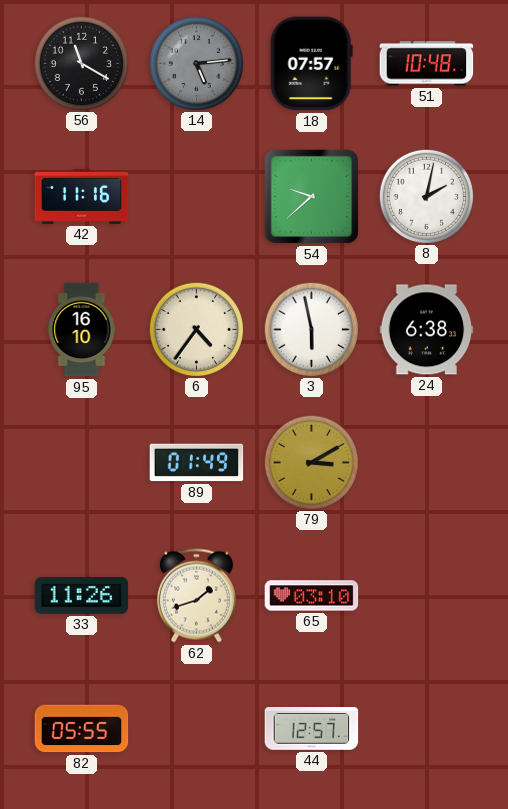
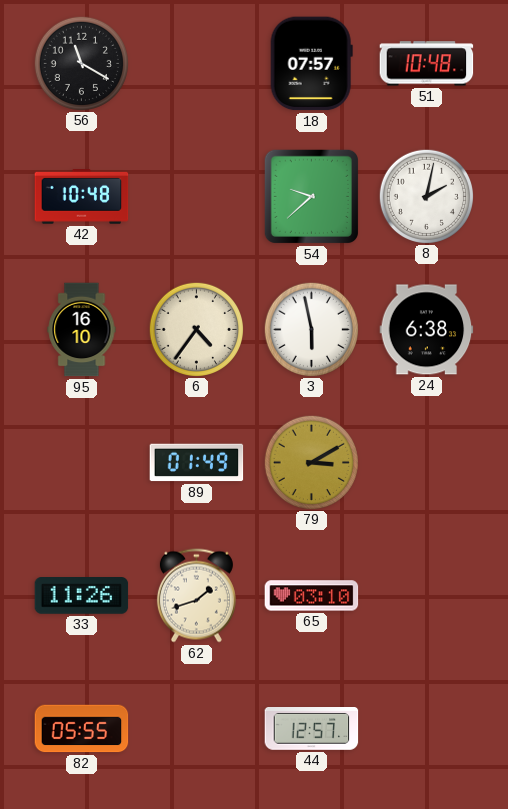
14: 5:14 -> none (196, 63)
42: 11:16 -> 10:48 (82, 197)
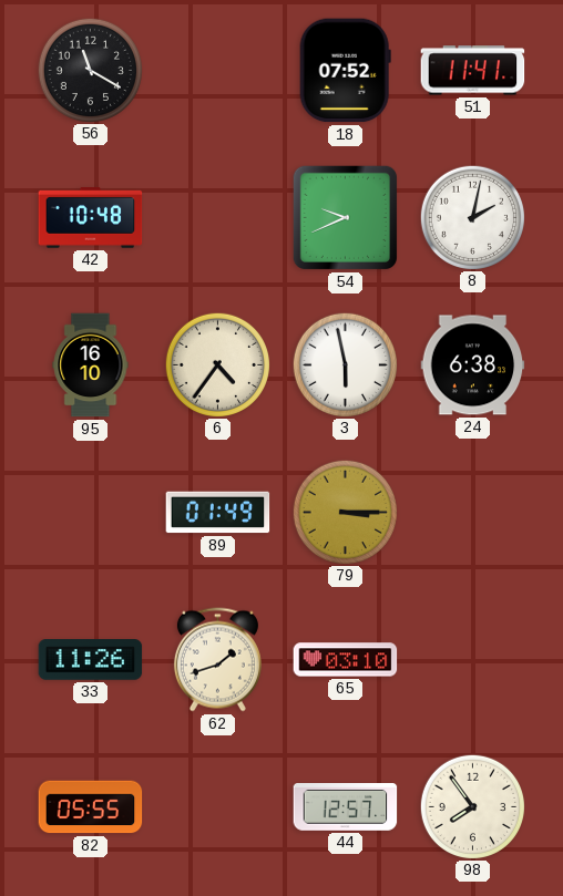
18: 07:57 -> 07:52 (345, 71)
51: 10:48 -> 11:41 (473, 71)
54: 9:38 -> 9:41 (345, 217)
79: 3:10 -> 3:15 (345, 512)
98: none -> 7:54 (472, 806)
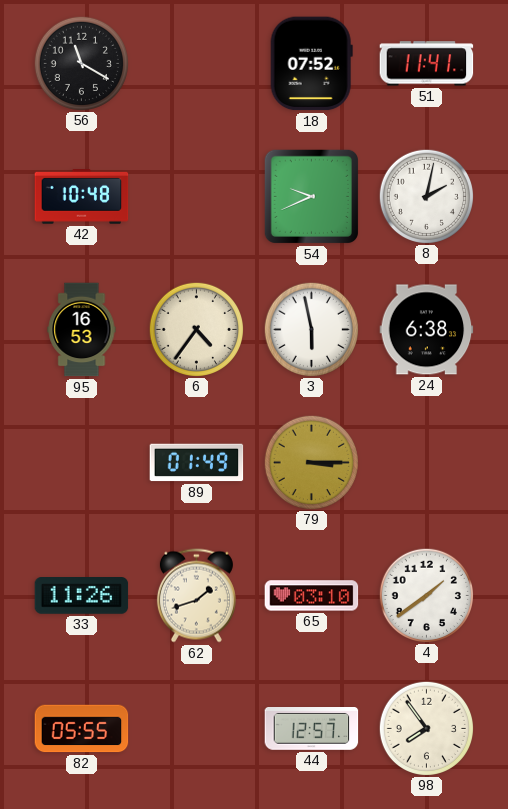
95: 16:10 -> 16:53 (82, 330)
4: none -> 1:39 (426, 595)
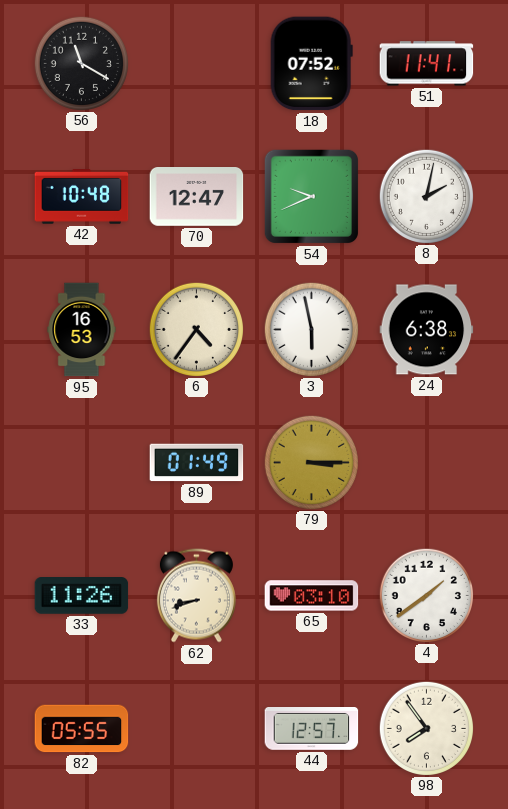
70: none -> 12:47 (197, 197)
62: 1:42 -> 8:42 (196, 596)
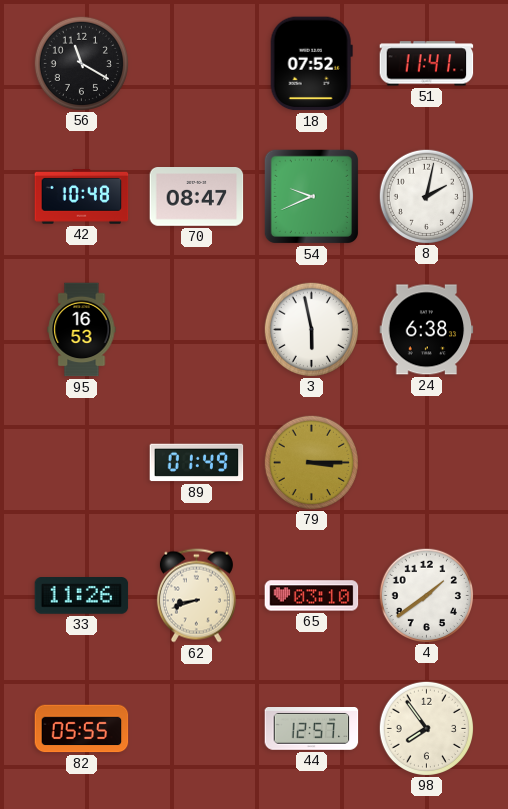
70: 12:47 -> 08:47 (197, 197)
6: 4:36 -> none (196, 329)
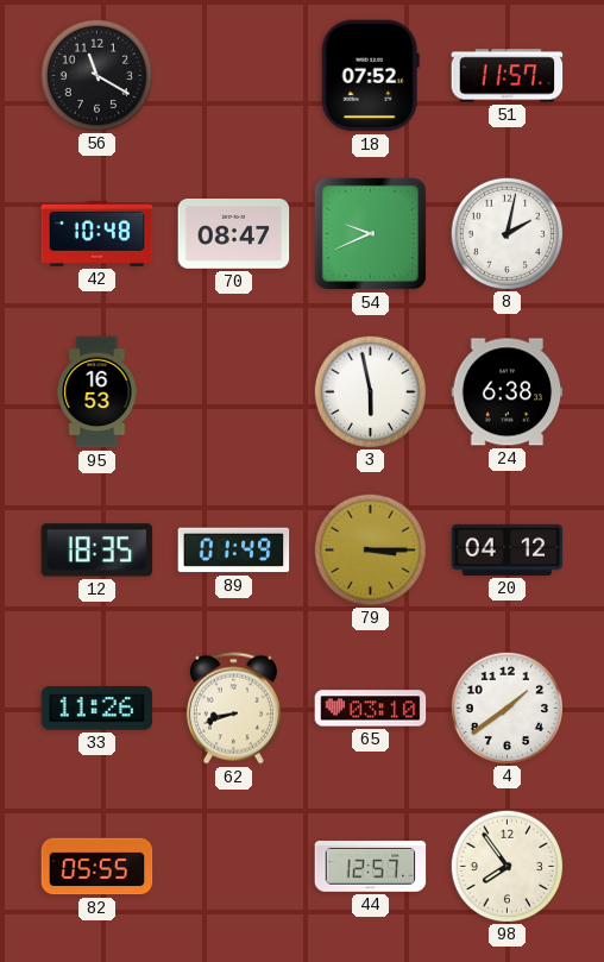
51: 11:41 -> 11:57 (508, 76)
12: none -> 18:35 (97, 551)
20: none -> 04:12 (508, 549)
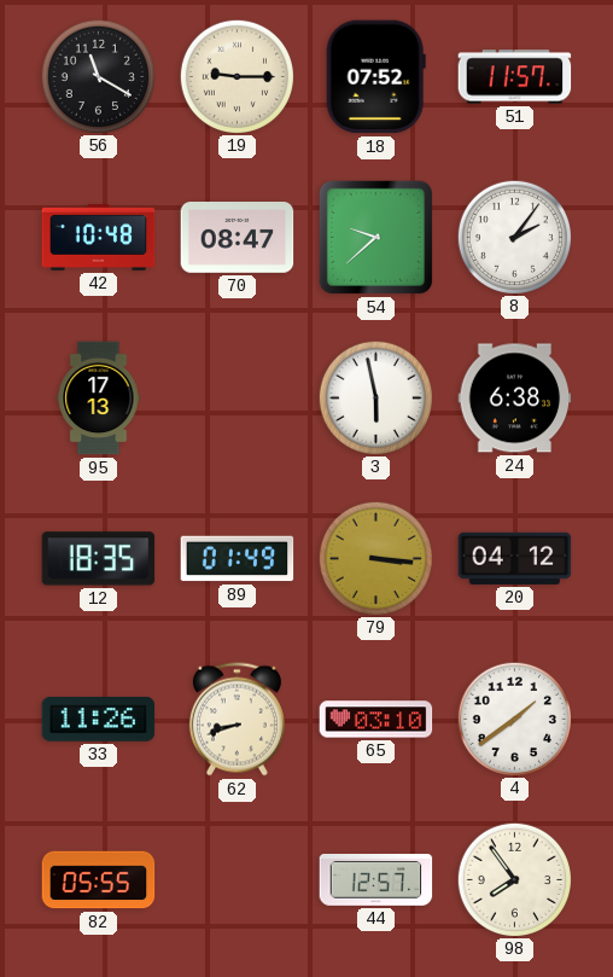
19: none -> 9:15 (237, 76)
54: 9:41 -> 9:38 (375, 237)
8: 2:02 -> 2:06 (514, 237)
95: 16:53 -> 17:13 (99, 399)
79: 3:15 -> 3:16 (375, 558)
